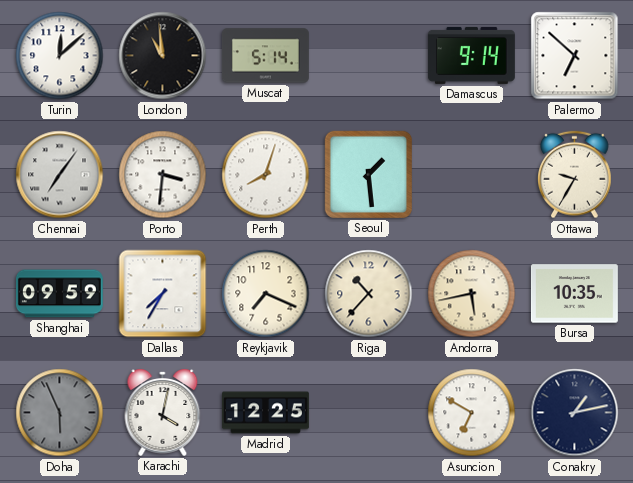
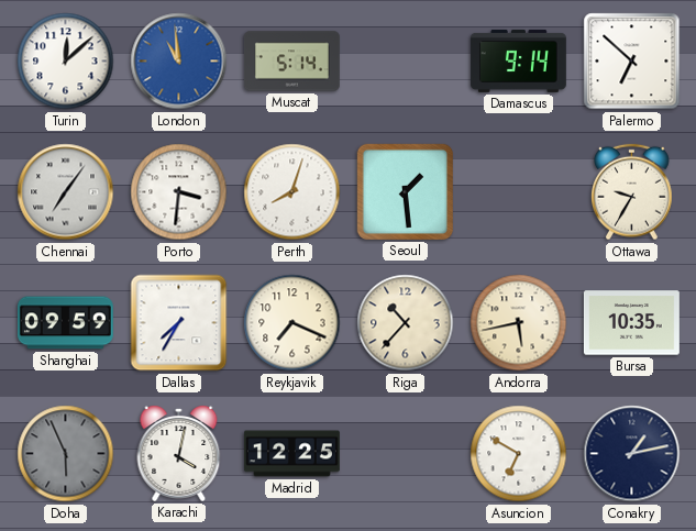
London dial: black -> blue (179, 62)
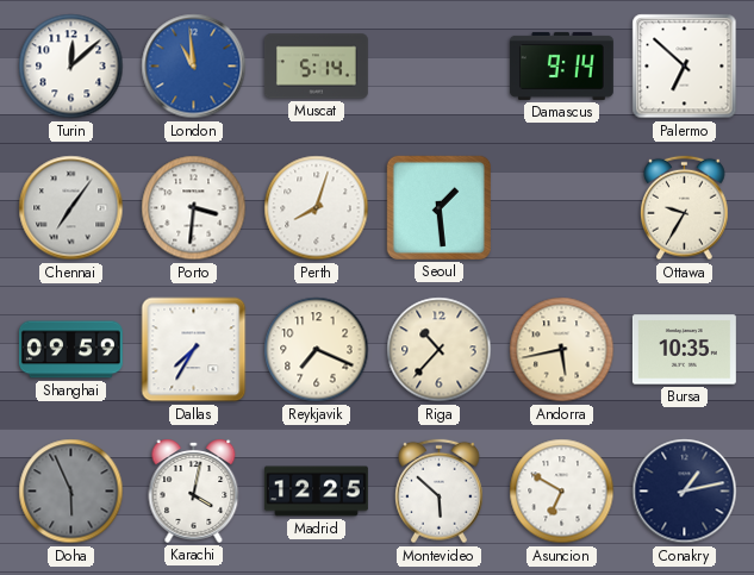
Montevideo: none -> 5:52 (440, 492)
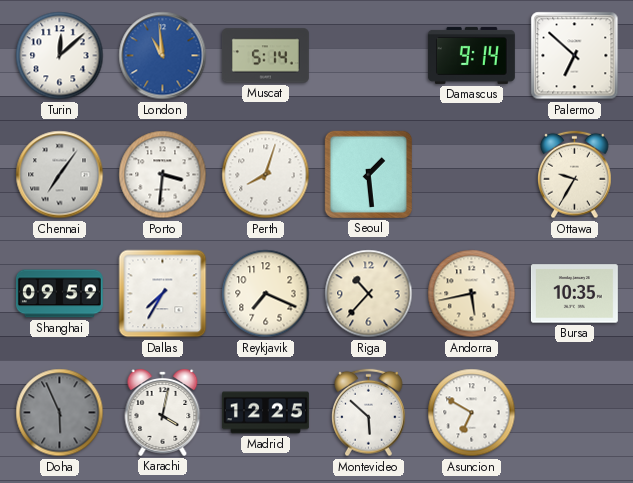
Conakry: 1:13 -> none (685, 492)
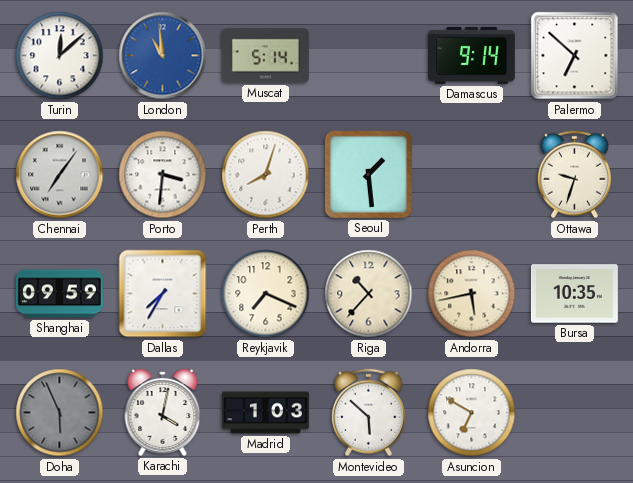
Ottawa: 9:35 -> 9:33 (575, 175)
Madrid: 12:25 -> 1:03 (265, 413)
